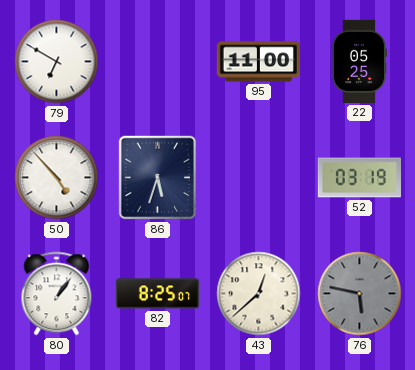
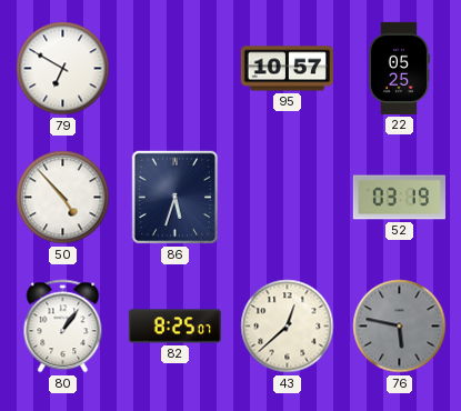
95: 11:00 -> 10:57 (287, 69)
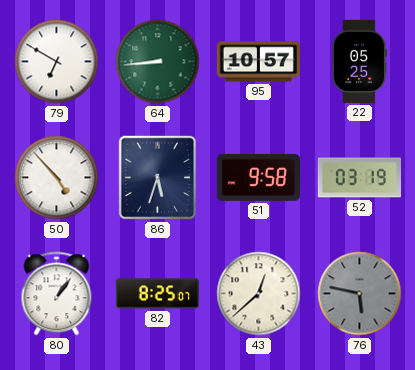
64: none -> 8:44 (158, 62)
51: none -> 9:58 (258, 177)
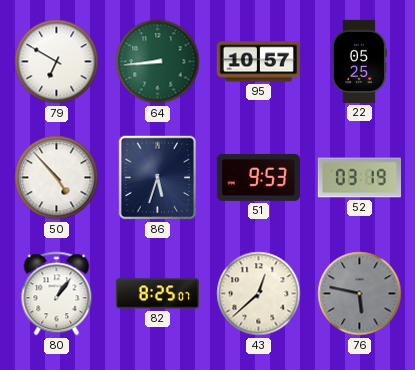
51: 9:58 -> 9:53 (258, 177)
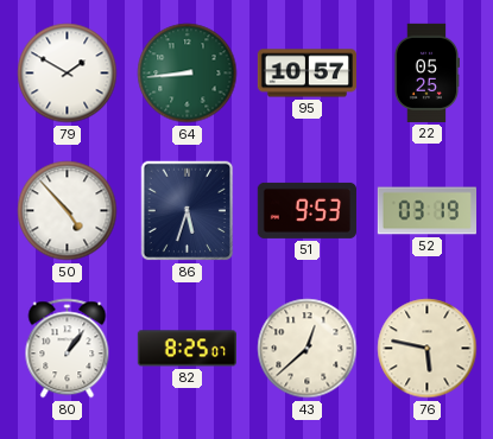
79: 6:50 -> 1:50 (68, 74)
76 dial: grey -> cream (428, 349)
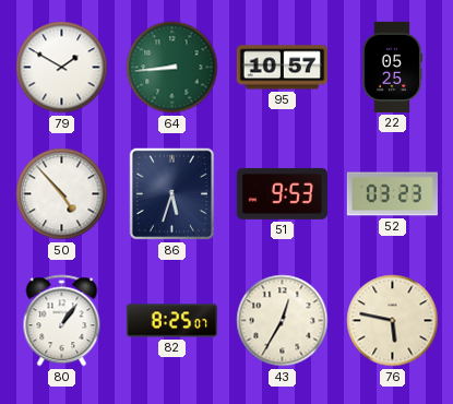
52: 03:19 -> 03:23 (392, 194)
43: 12:38 -> 12:35 (283, 321)
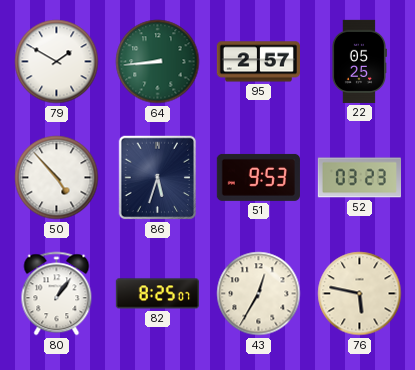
95: 10:57 -> 2:57 (258, 62)
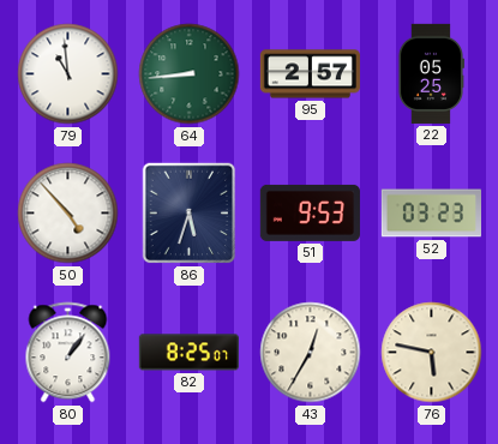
79: 1:50 -> 10:59 (68, 74)
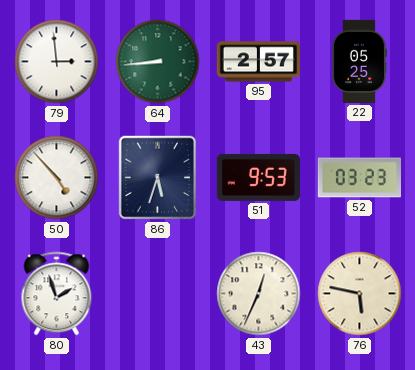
79: 10:59 -> 2:59 (57, 62)
80: 1:06 -> 1:57 (57, 294)
82: 8:25 -> none (188, 353)
43: 12:35 -> 12:34 (259, 294)
